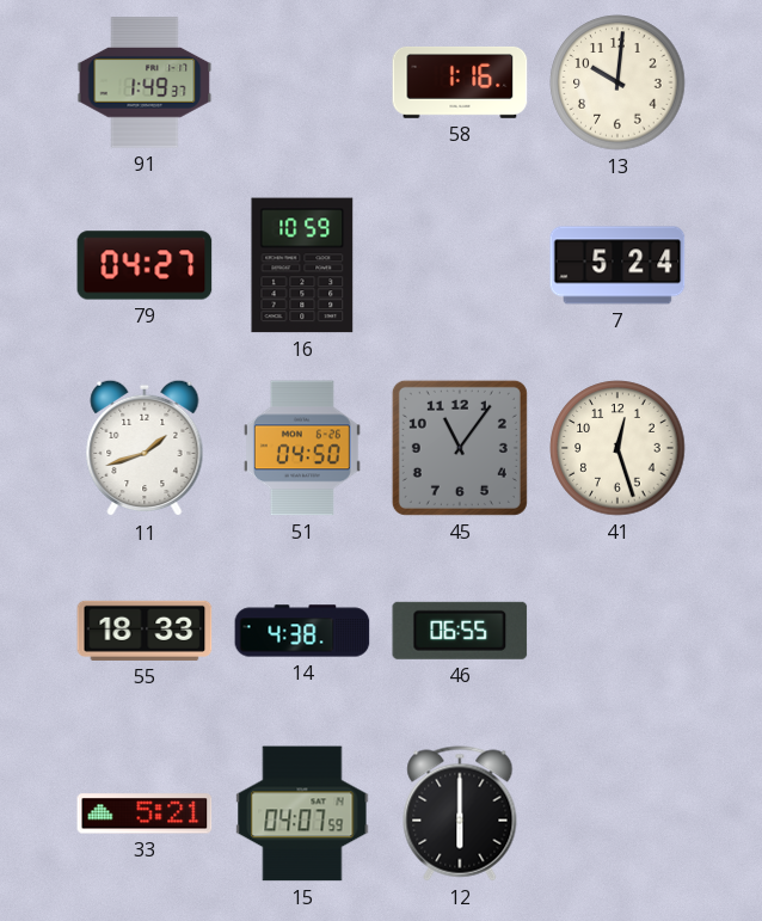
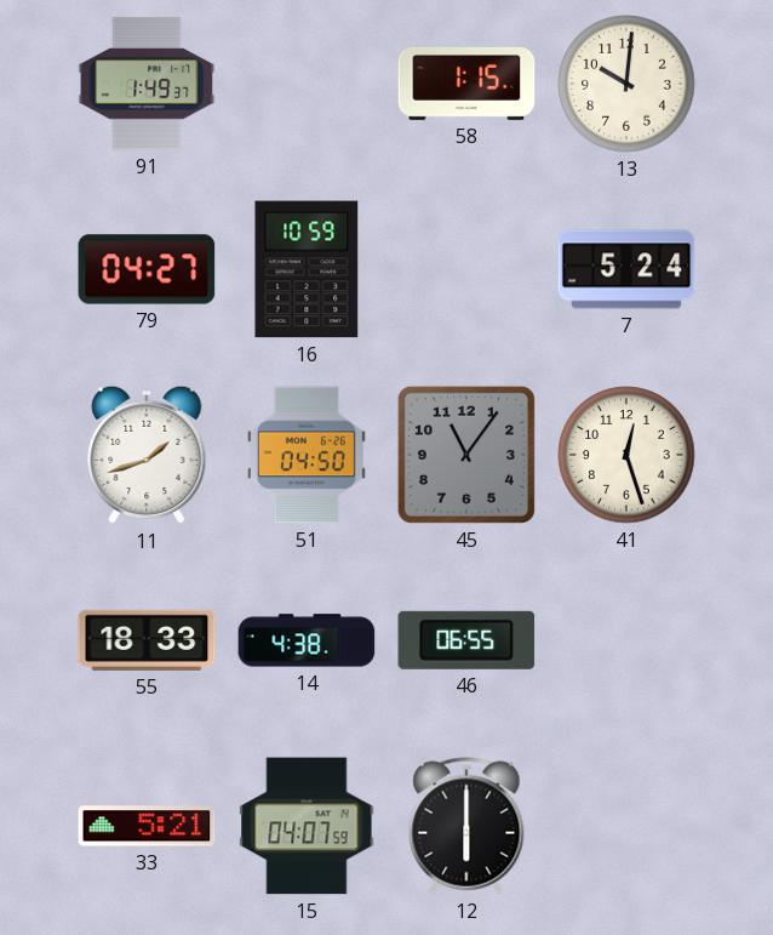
58: 1:16 -> 1:15 (466, 84)
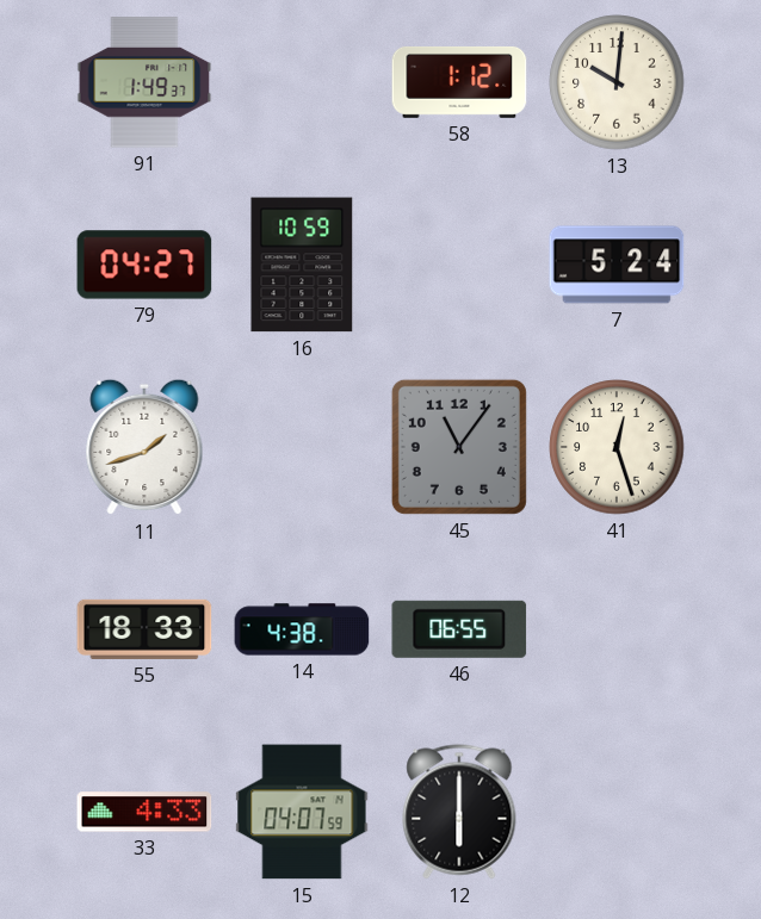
58: 1:15 -> 1:12 (459, 82)
51: 04:50 -> none (307, 455)
33: 5:21 -> 4:33 (144, 812)
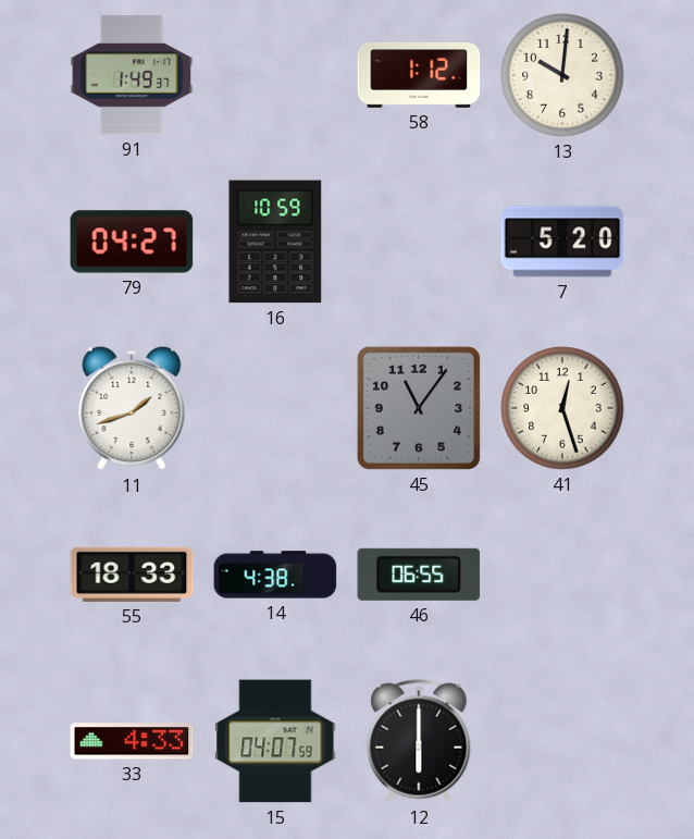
7: 5:24 -> 5:20 (562, 242)
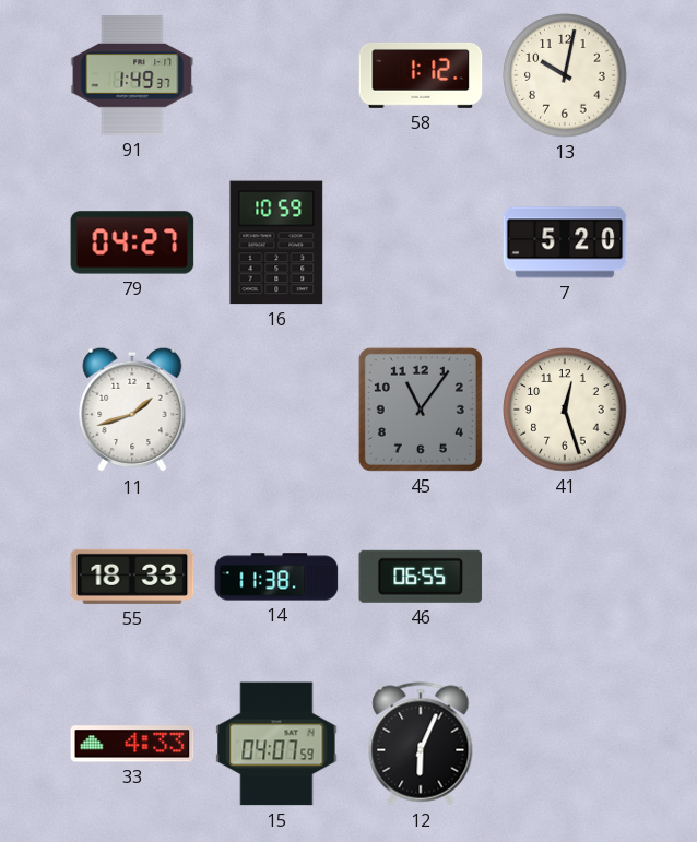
13: 10:01 -> 10:02 (565, 75)
14: 4:38 -> 11:38 (276, 577)
12: 6:00 -> 6:04 (421, 744)
